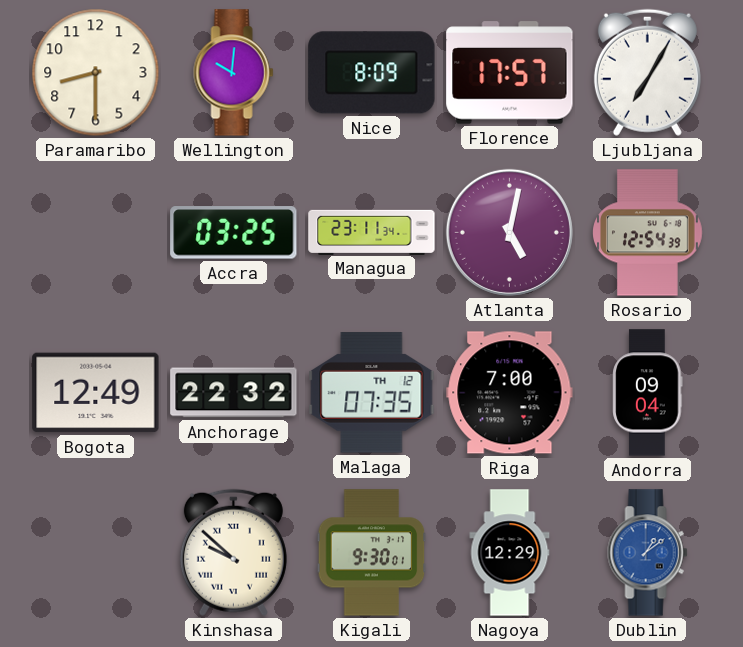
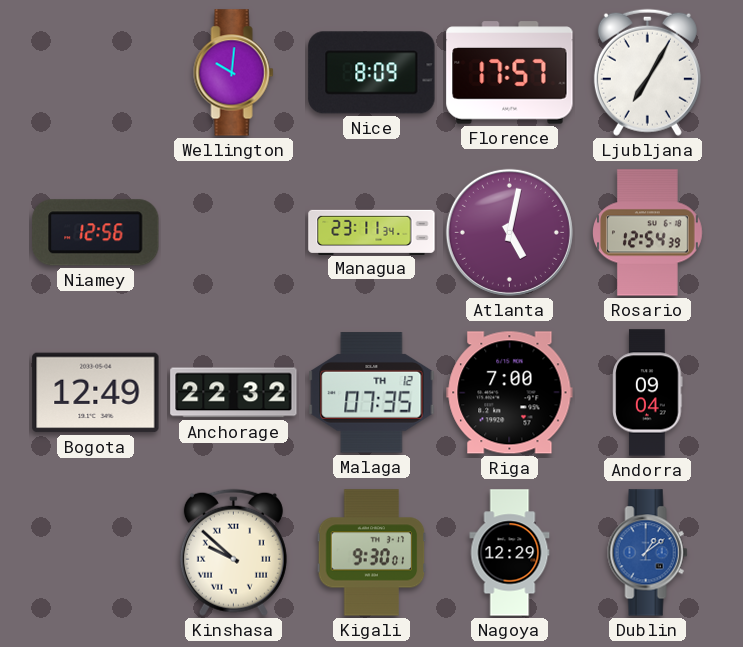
Paramaribo: 8:30 -> none (96, 73)
Niamey: none -> 12:56 (96, 233)
Accra: 03:25 -> none (234, 233)
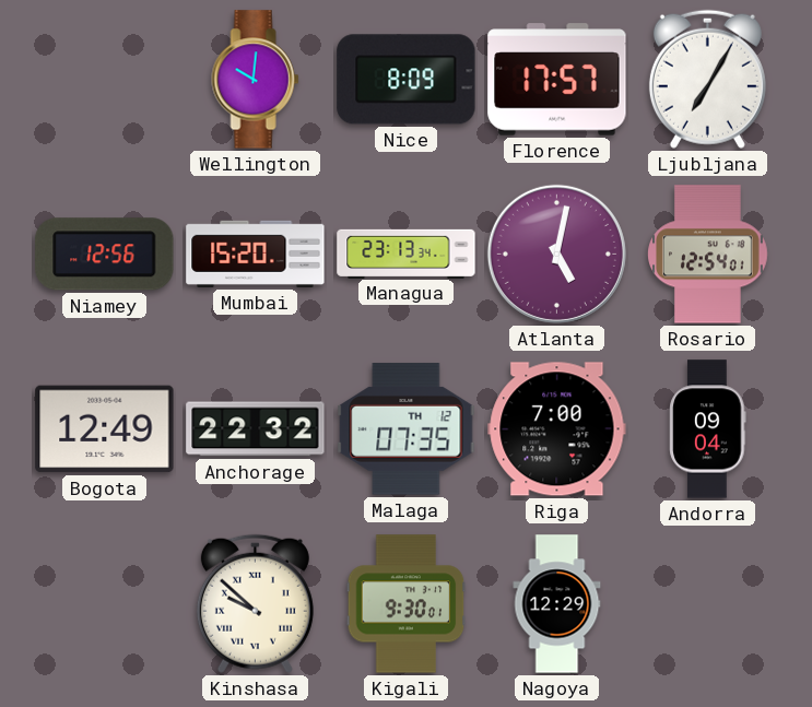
Mumbai: none -> 15:20 (256, 254)
Managua: 23:11 -> 23:13 (407, 254)
Rosario: 12:54:39 -> 12:54:01 (708, 255)
Dublin: 1:09 -> none (648, 553)
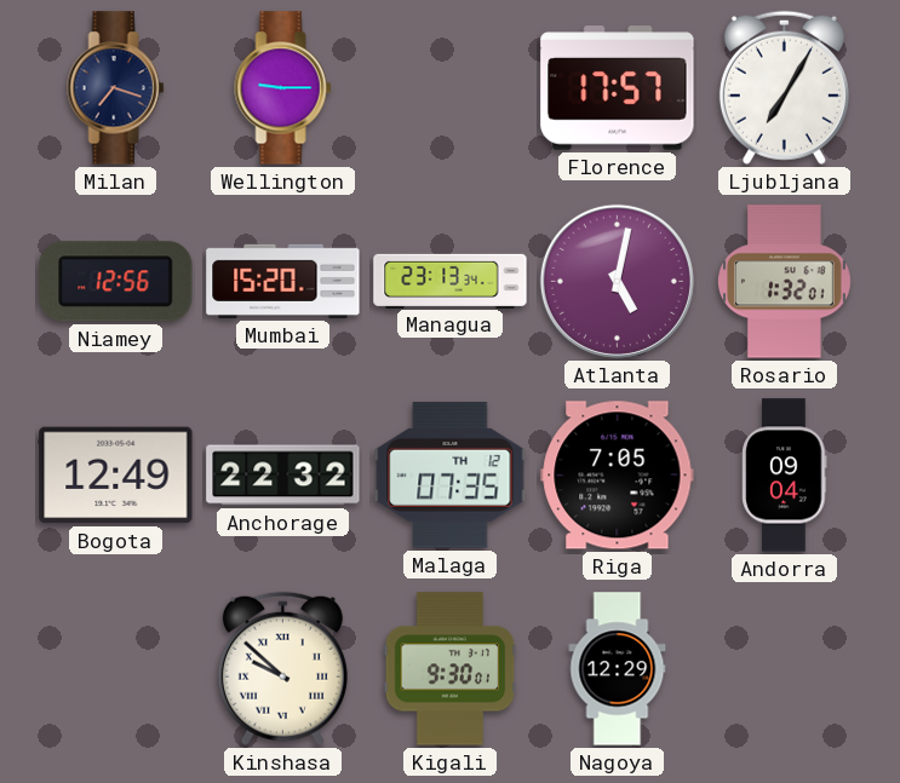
Milan: none -> 7:18 (116, 88)
Wellington: 10:01 -> 9:15 (283, 88)
Nice: 8:09 -> none (407, 80)
Rosario: 12:54 -> 1:32 (785, 282)
Riga: 7:00 -> 7:05 (618, 476)
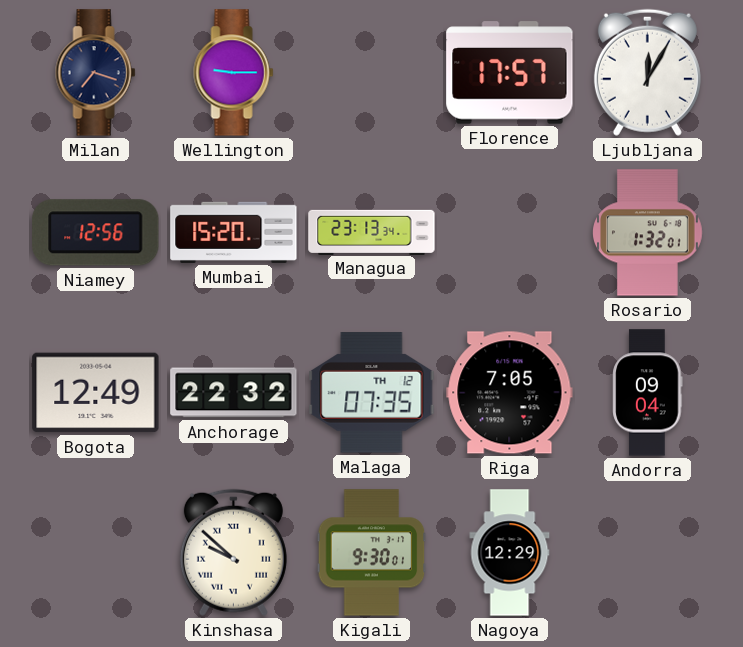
Ljubljana: 7:05 -> 12:05 (647, 72)
Atlanta: 5:02 -> none (617, 281)
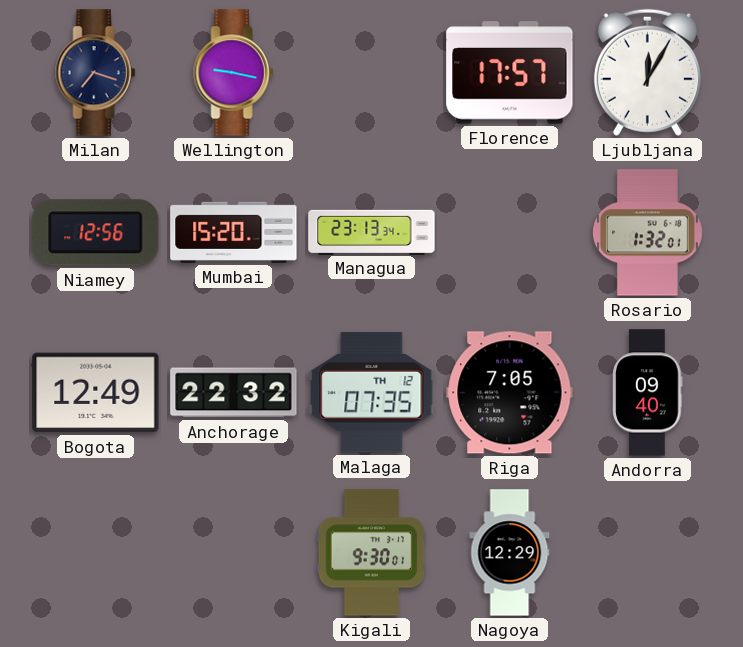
Wellington: 9:15 -> 9:17 (234, 73)
Andorra: 09:04 -> 09:40 (648, 393)
Kinshasa: 9:52 -> none (233, 552)
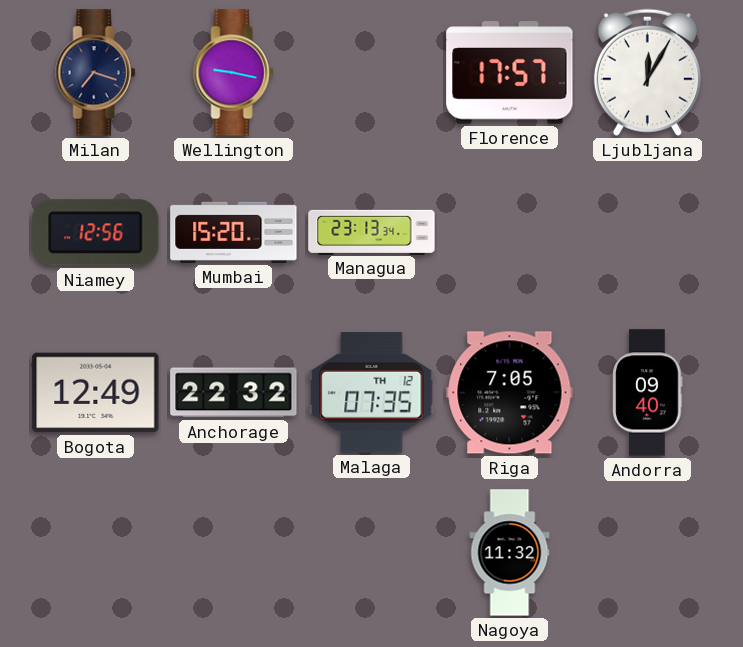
Rosario: 1:32 -> none (648, 233)
Kigali: 9:30 -> none (372, 553)
Nagoya: 12:29 -> 11:32 (510, 553)
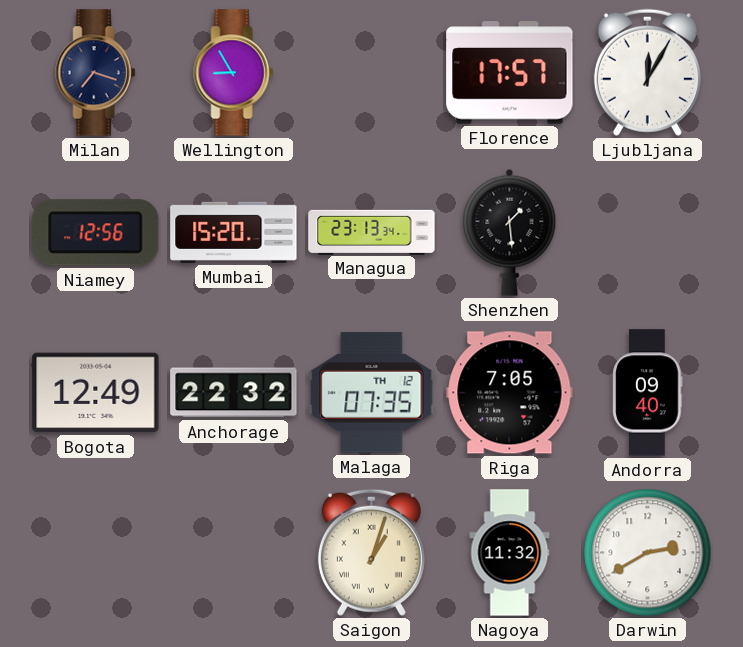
Wellington: 9:17 -> 8:55 (234, 73)
Shenzhen: none -> 1:29 (510, 232)
Saigon: none -> 1:03 (371, 552)
Darwin: none -> 2:40 (648, 553)
